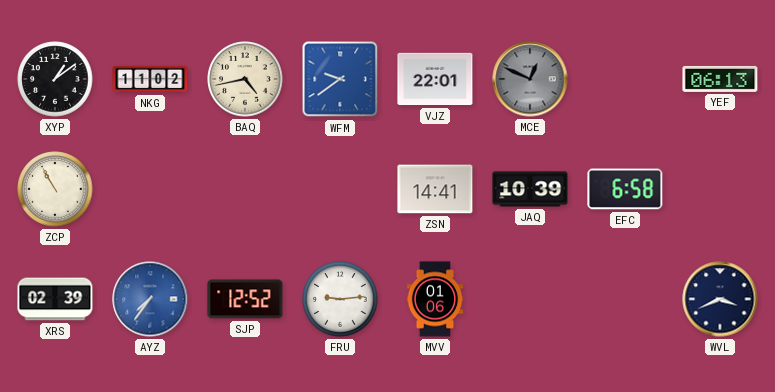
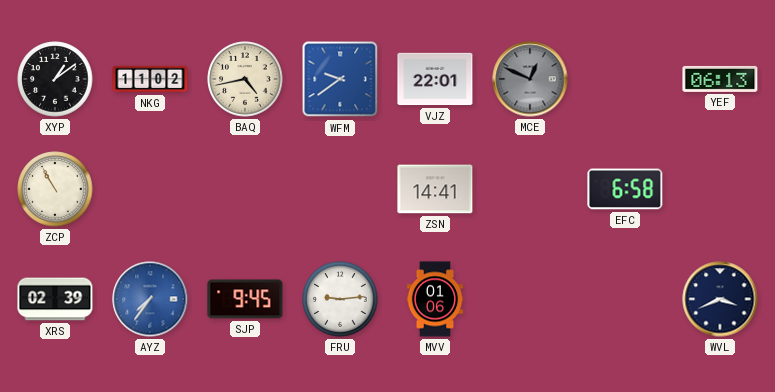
JAQ: 10:39 -> none (530, 189)
SJP: 12:52 -> 9:45 (245, 299)
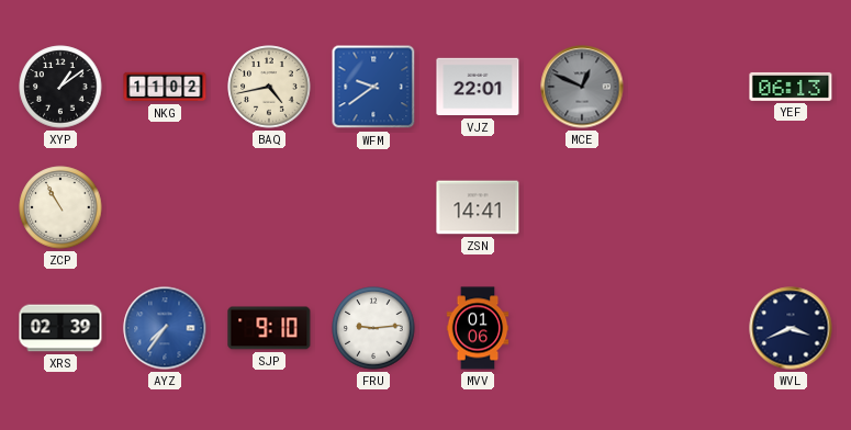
EFC: 6:58 -> none (625, 189)
SJP: 9:45 -> 9:10 (269, 328)
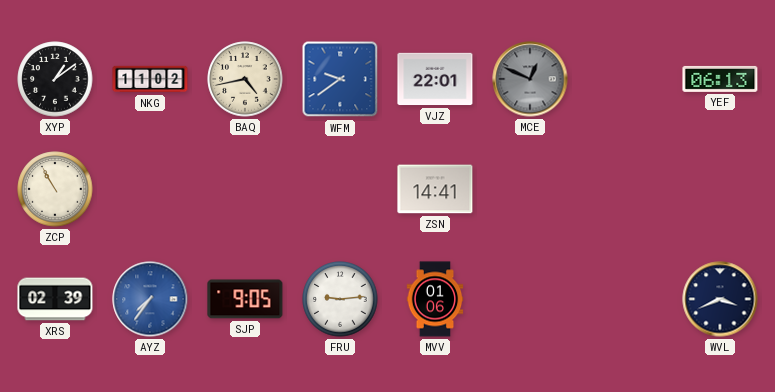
SJP: 9:10 -> 9:05 (245, 299)
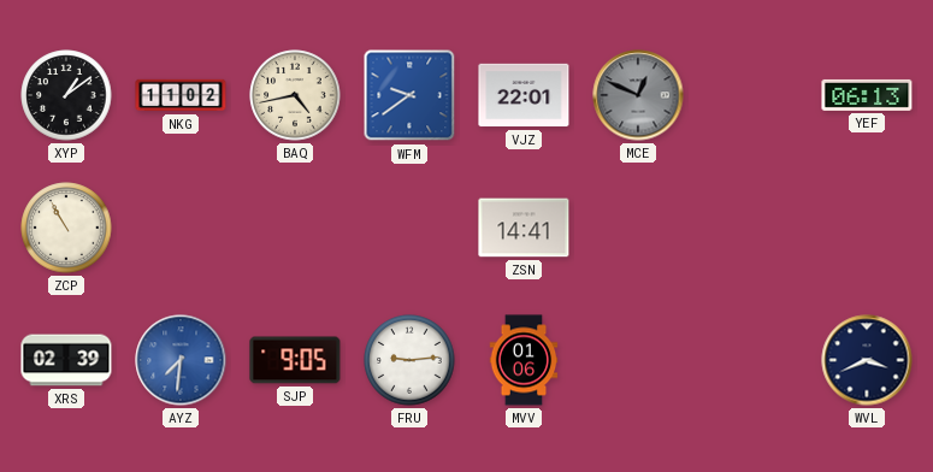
AYZ: 7:36 -> 7:31 (181, 360)
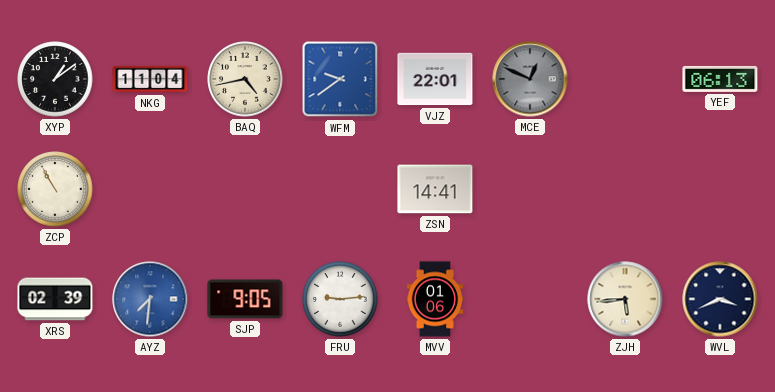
NKG: 11:02 -> 11:04 (150, 79)
ZJH: none -> 5:44 (625, 299)
